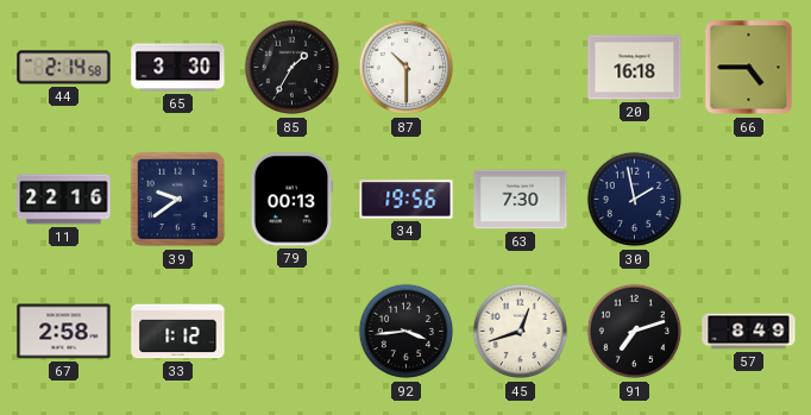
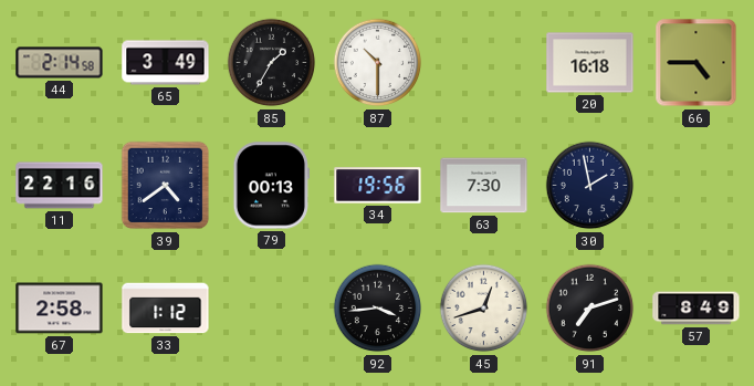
65: 3:30 -> 3:49 (166, 63)
39: 9:39 -> 4:39 (166, 186)
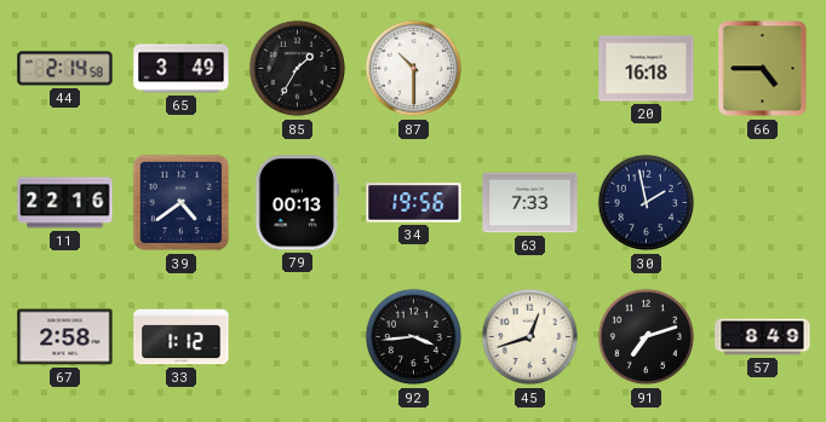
63: 7:30 -> 7:33 (530, 203)
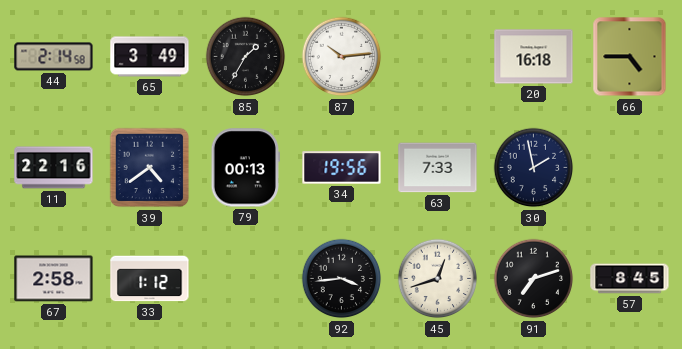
87: 10:30 -> 10:14 (342, 57)
57: 8:49 -> 8:45 (630, 279)
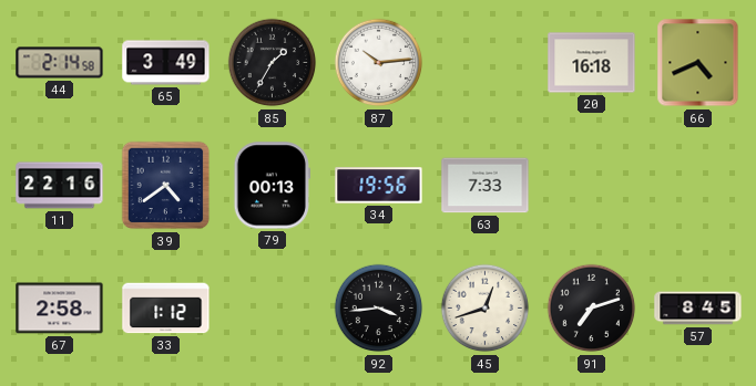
66: 4:45 -> 4:41 (698, 63)
30: 1:58 -> none (534, 168)
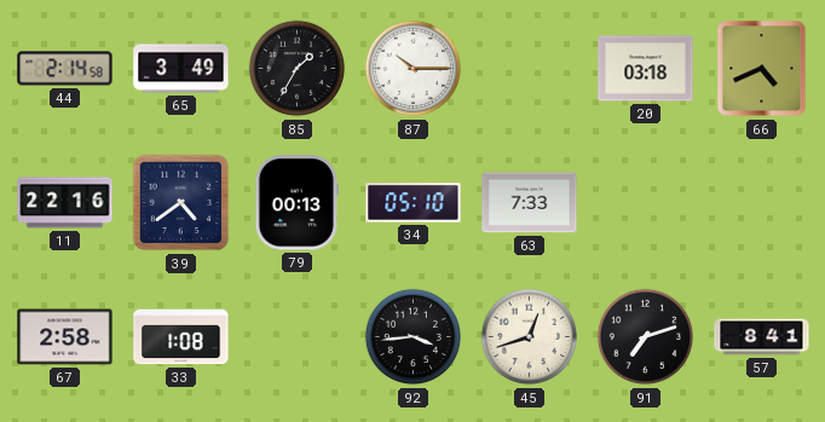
87: 10:14 -> 10:15 (414, 69)
20: 16:18 -> 03:18 (646, 69)
34: 19:56 -> 05:10 (414, 203)
33: 1:12 -> 1:08 (181, 337)
57: 8:45 -> 8:41 (762, 337)
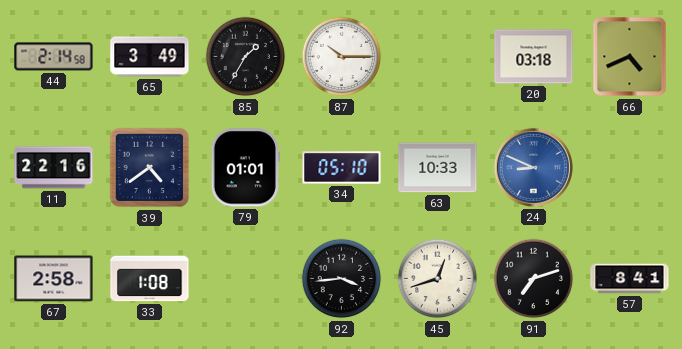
79: 00:13 -> 01:01 (245, 168)
63: 7:33 -> 10:33 (438, 168)
24: none -> 8:49 (533, 167)
